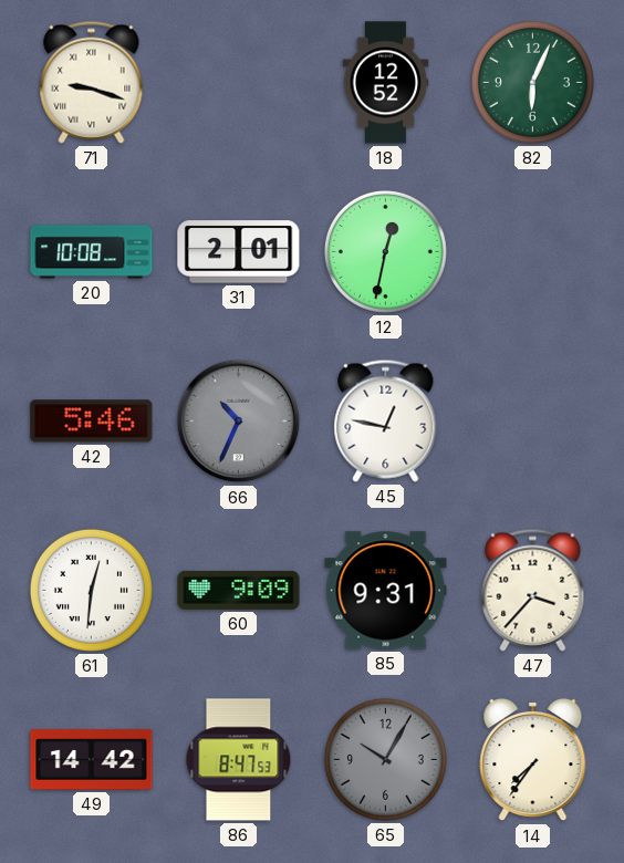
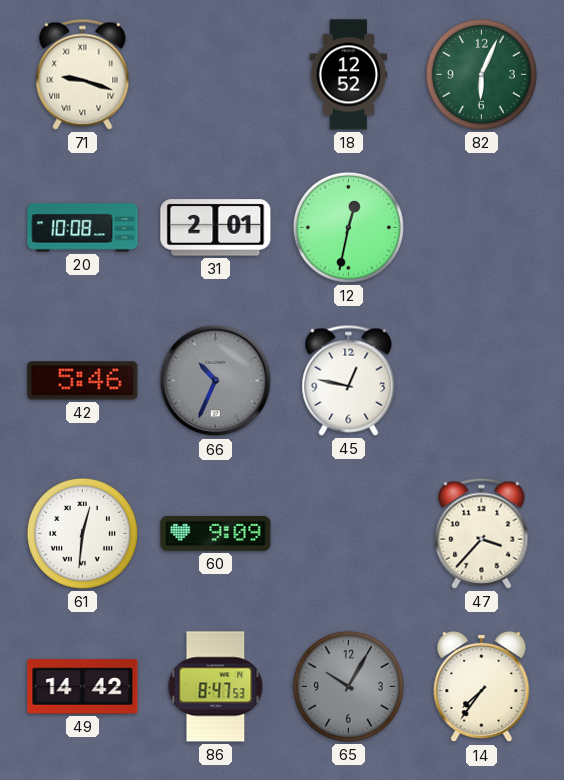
85: 9:31 -> none (386, 591)
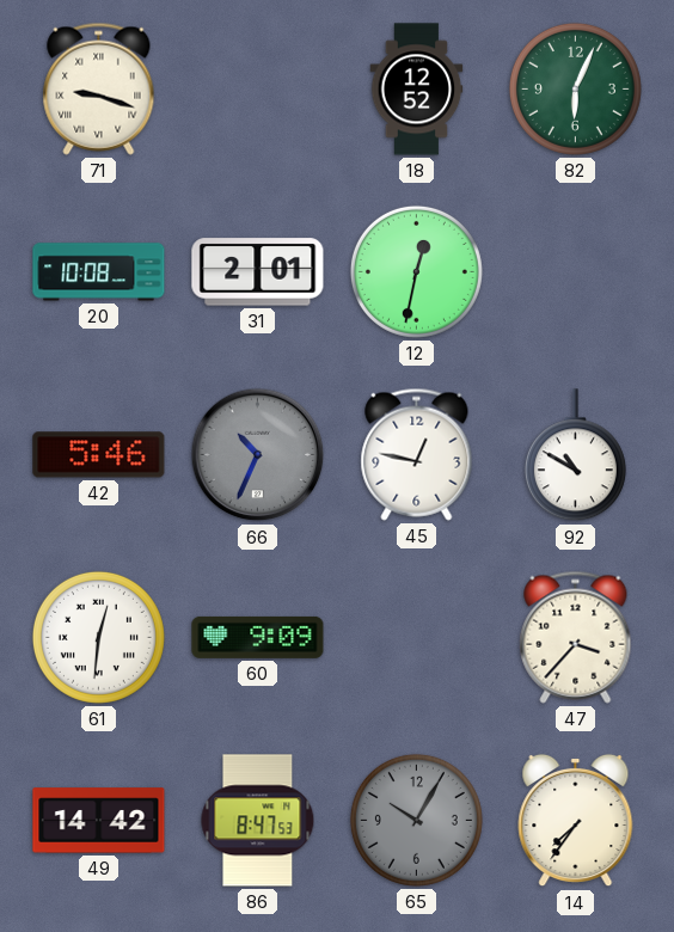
92: none -> 10:50 (575, 455)
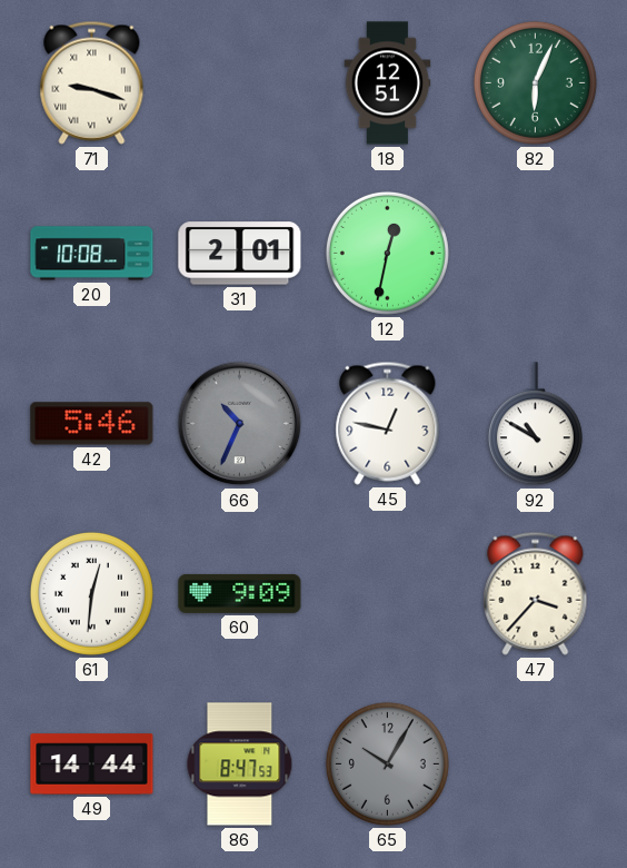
18: 12:52 -> 12:51 (388, 83)
49: 14:42 -> 14:44 (92, 765)
14: 7:36 -> none (576, 821)
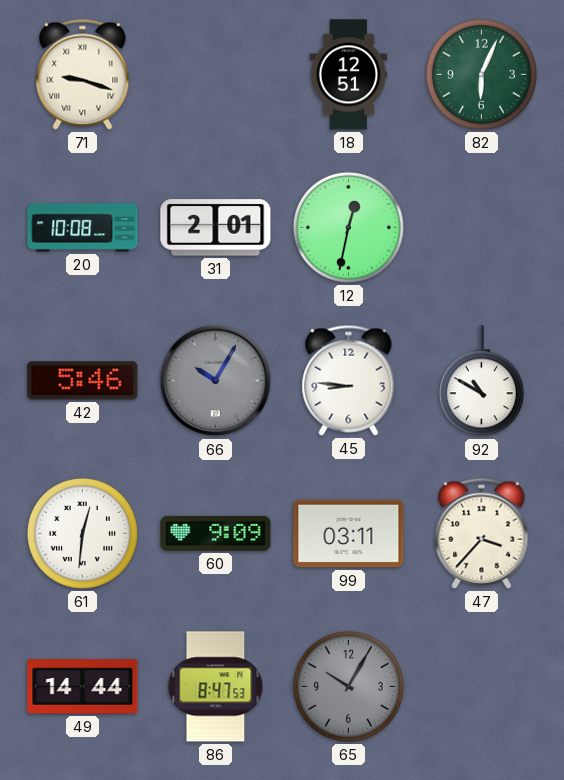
66: 10:34 -> 10:05 (216, 381)
45: 12:47 -> 8:46 (349, 380)
99: none -> 03:11 (349, 534)
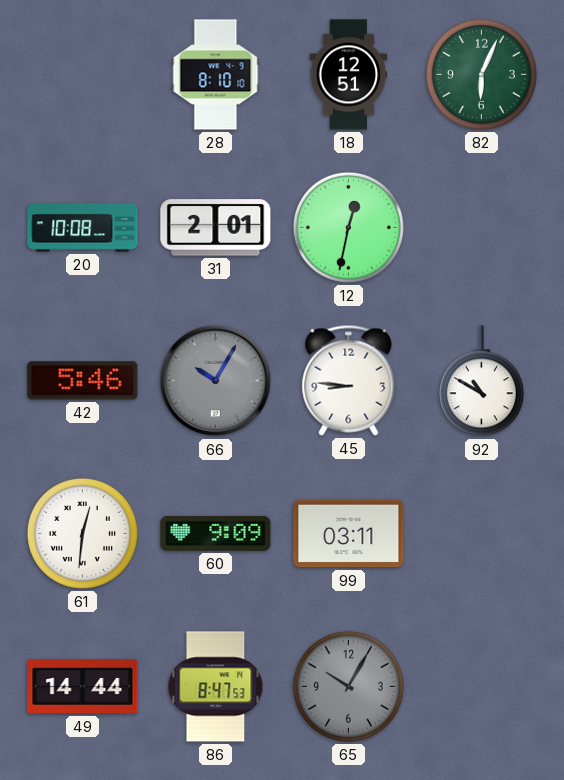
71: 9:18 -> none (83, 74)
28: none -> 8:10 (216, 75)
47: 3:37 -> none (482, 533)
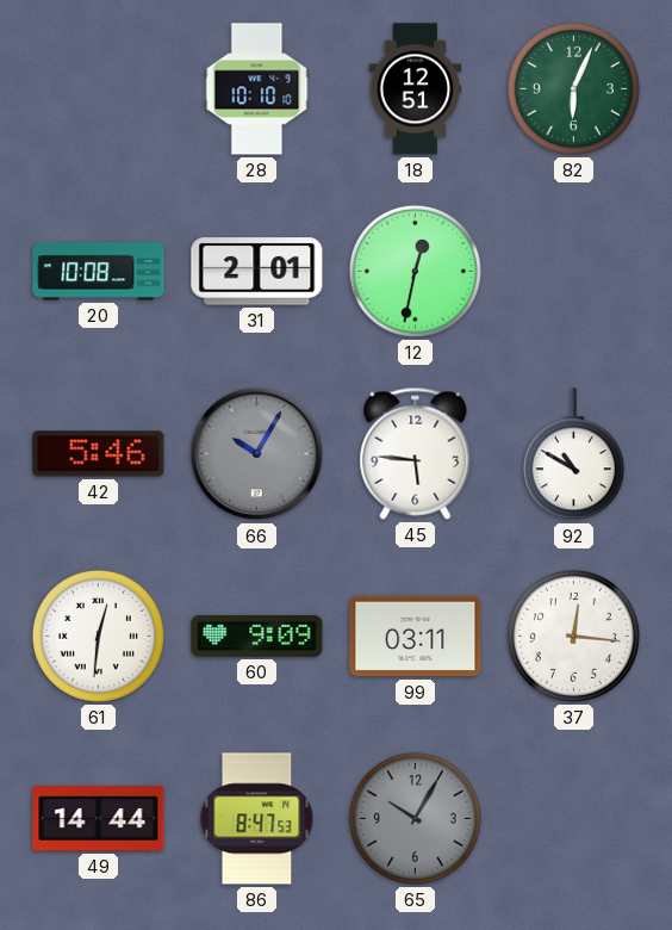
28: 8:10 -> 10:10 (257, 89)
45: 8:46 -> 5:46 (416, 453)
37: none -> 12:16 (573, 635)
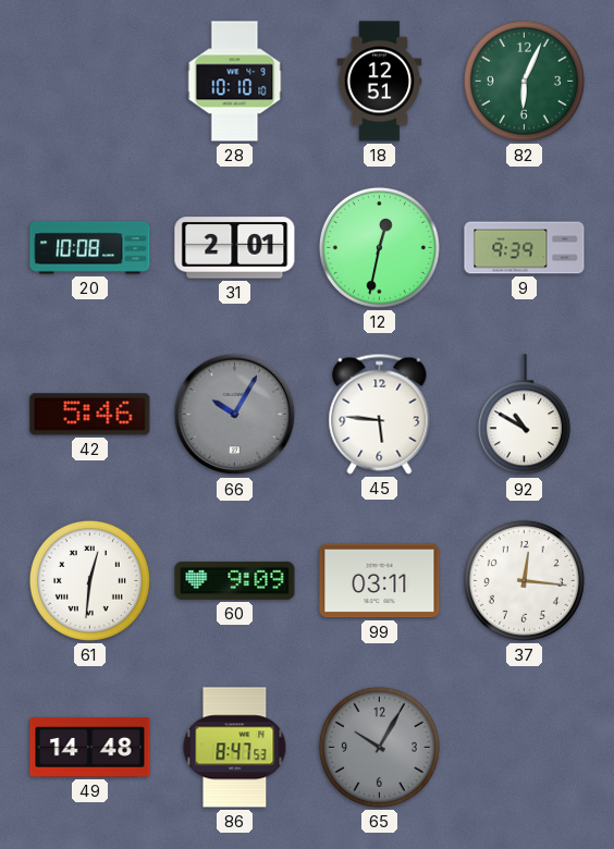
9: none -> 9:39 (525, 248)
49: 14:44 -> 14:48 (90, 748)
